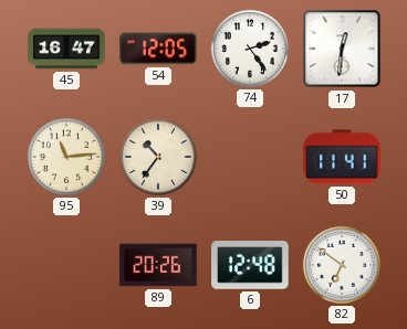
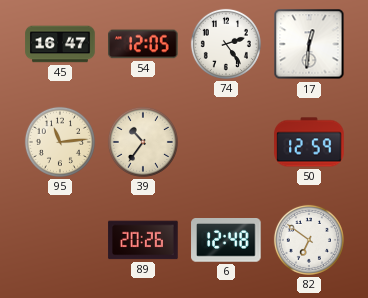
50: 11:41 -> 12:59 (309, 142)
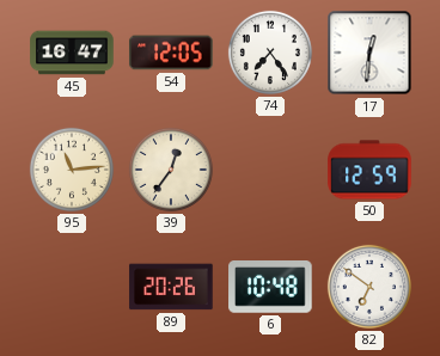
74: 2:24 -> 7:24 (270, 53)
39: 10:36 -> 12:36 (171, 170)
6: 12:48 -> 10:48 (270, 288)
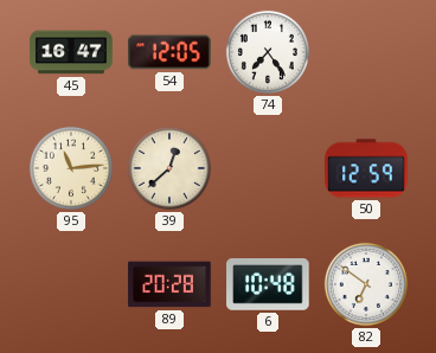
17: 12:31 -> none (369, 53)
39: 12:36 -> 12:38 (169, 168)
89: 20:26 -> 20:28 (169, 284)
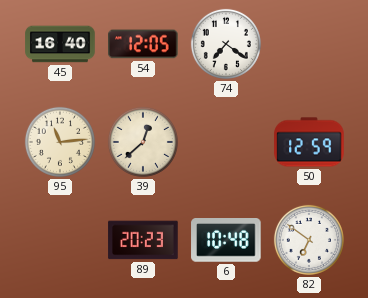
45: 16:47 -> 16:40 (60, 44)
74: 7:24 -> 7:21 (226, 44)
89: 20:28 -> 20:23 (143, 240)
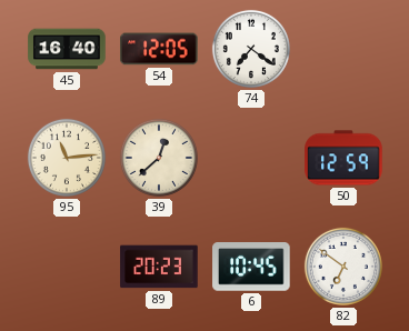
6: 10:48 -> 10:45 (251, 268)
